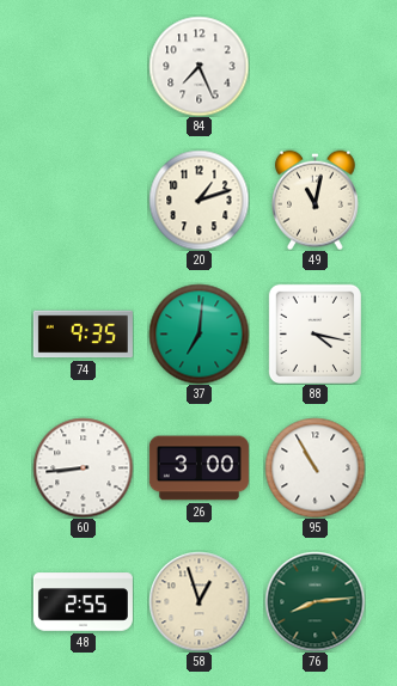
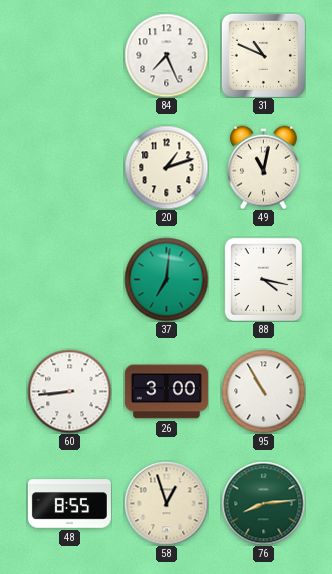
31: none -> 10:49 (263, 55)
74: 9:35 -> none (83, 335)
48: 2:55 -> 8:55 (69, 504)
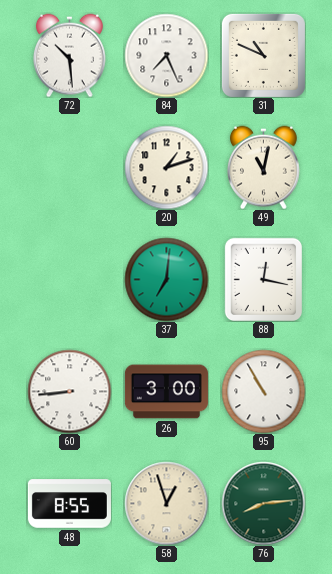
72: none -> 10:29 (70, 55)
88: 4:17 -> 12:17 (263, 279)
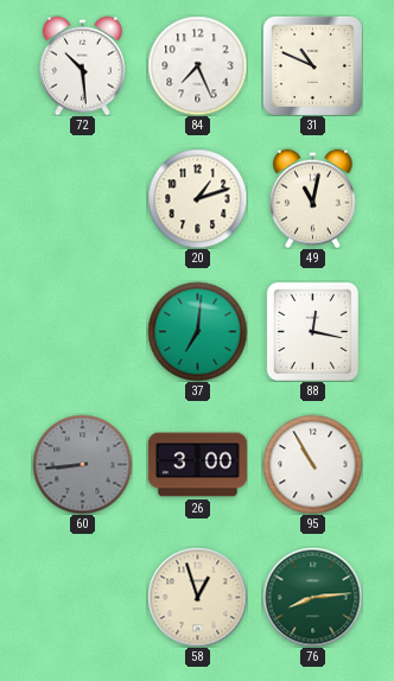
60 dial: white -> grey (82, 464)
48: 8:55 -> none (69, 504)
